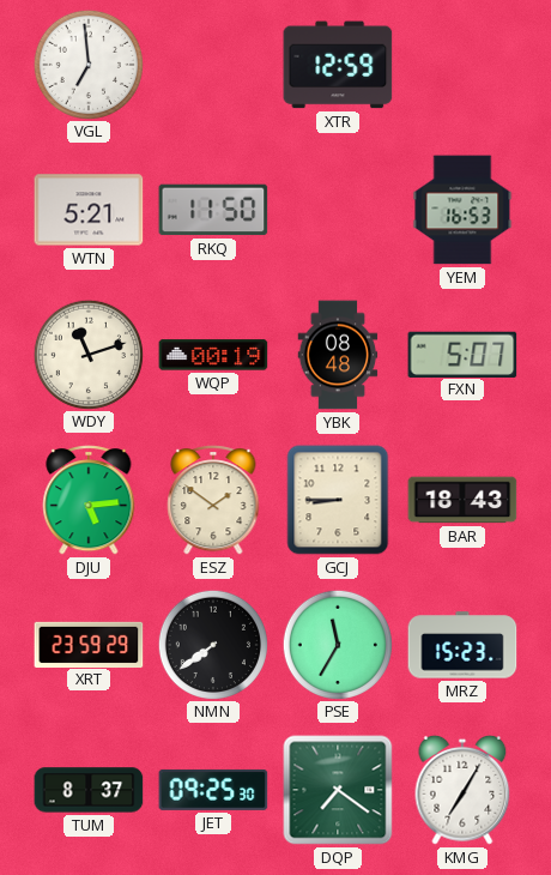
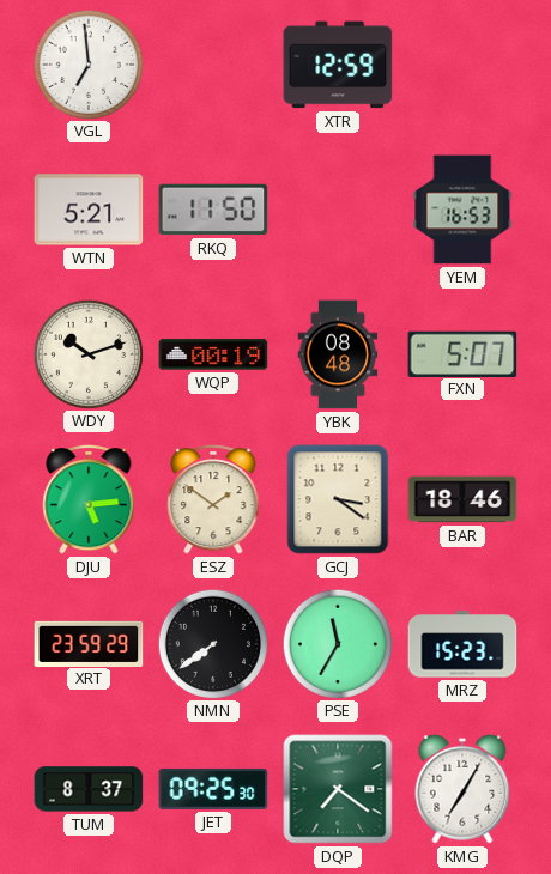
WDY: 11:12 -> 10:12 (87, 353)
GCJ: 8:45 -> 3:21 (338, 499)
BAR: 18:43 -> 18:46 (462, 499)
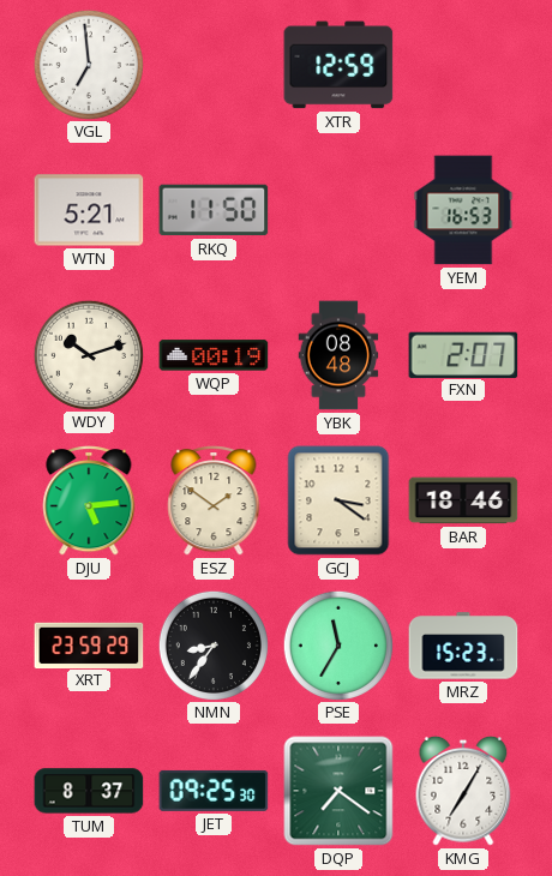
FXN: 5:07 -> 2:07 (463, 354)
NMN: 7:39 -> 8:36 (212, 644)
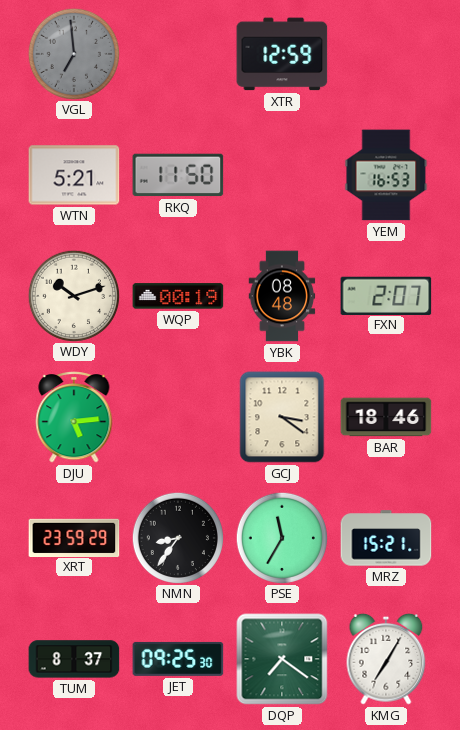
VGL dial: white -> grey (73, 53)
ESZ: 1:51 -> none (214, 500)
MRZ: 15:23 -> 15:21 (386, 538)
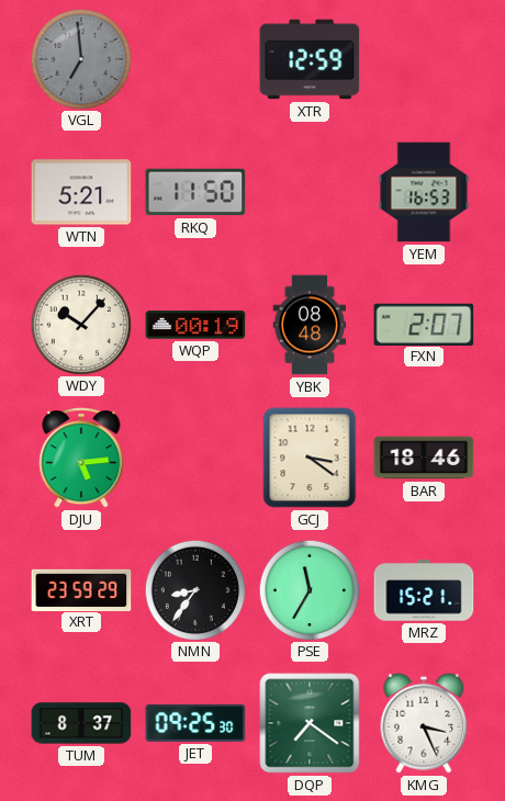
WDY: 10:12 -> 10:07 (80, 324)
KMG: 7:05 -> 3:26 (424, 723)
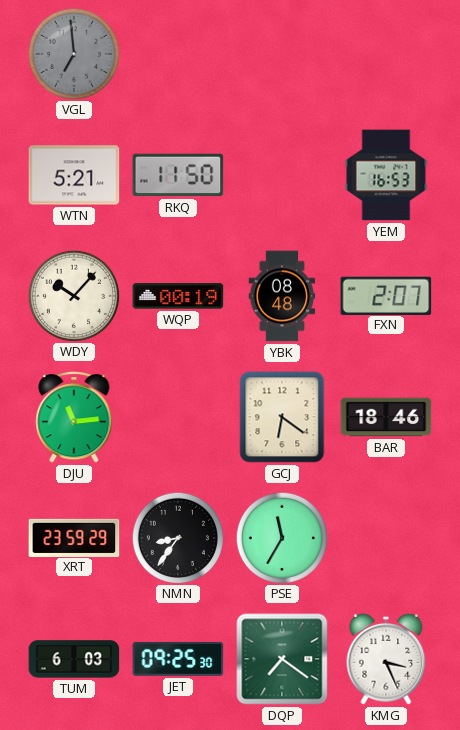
XTR: 12:59 -> none (310, 59)
DJU: 5:14 -> 11:14 (74, 417)
GCJ: 3:21 -> 6:21 (282, 417)
MRZ: 15:21 -> none (424, 590)
TUM: 8:37 -> 6:03 (74, 659)
